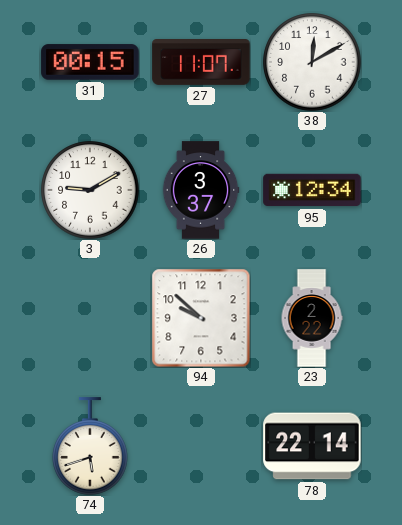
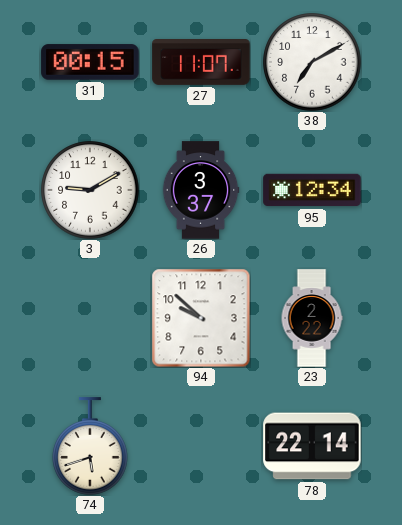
38: 12:10 -> 7:10 (312, 62)
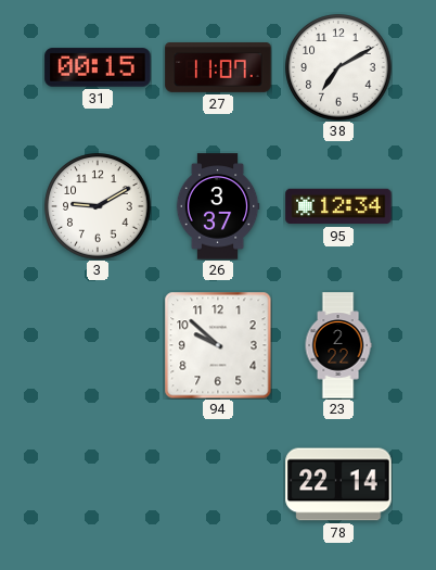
74: 5:42 -> none (90, 446)
